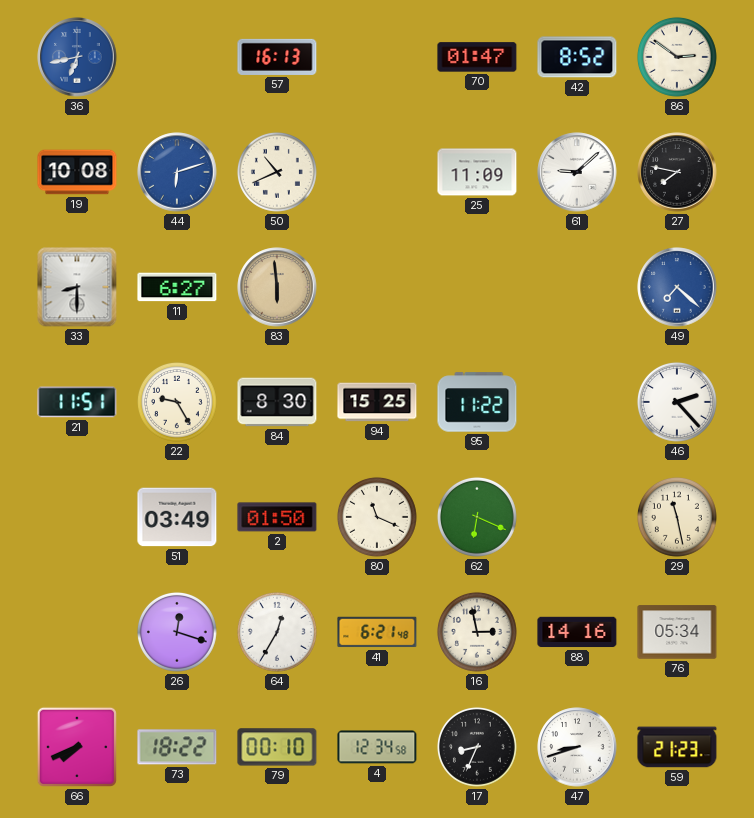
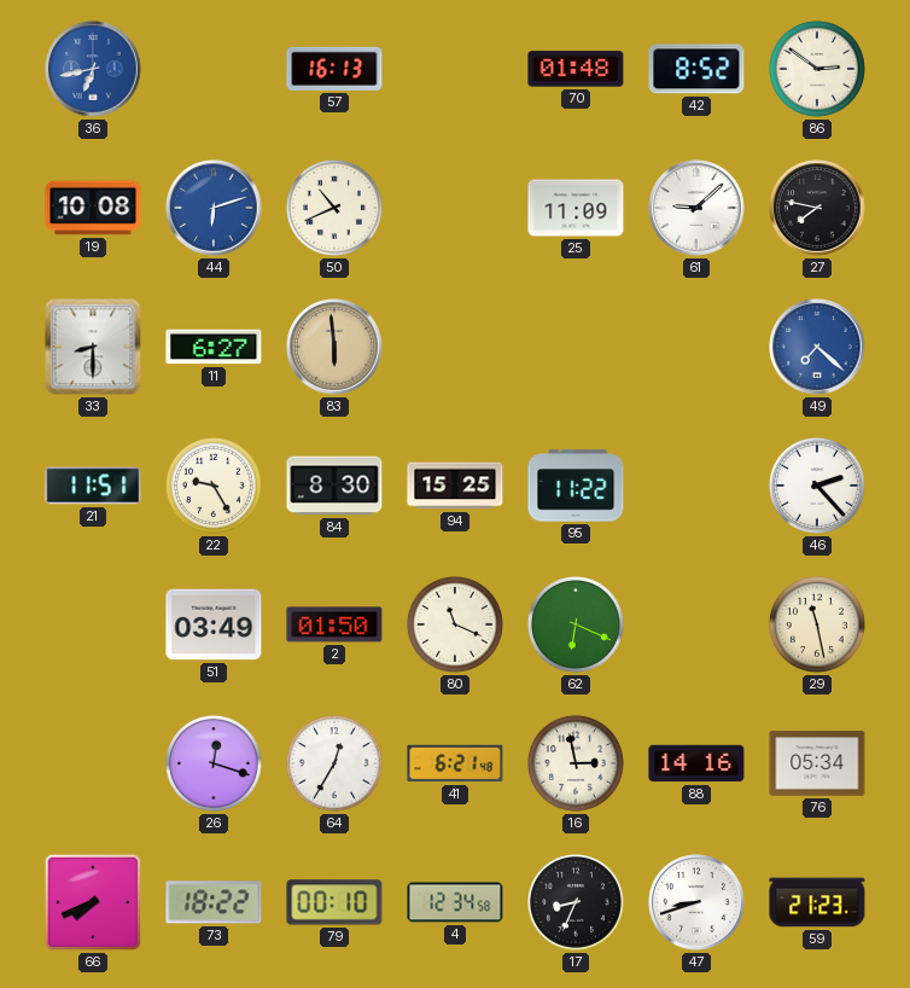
70: 01:47 -> 01:48 (576, 69)
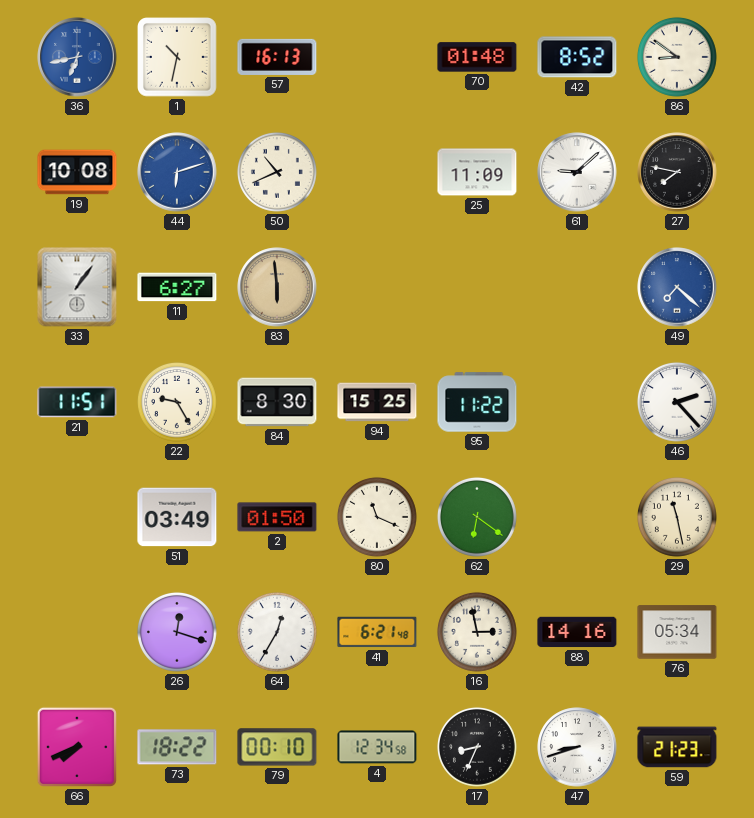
1: none -> 10:32 (177, 57)
86: 2:51 -> 8:51 (677, 57)
33: 8:30 -> 1:06 (77, 287)
62: 6:19 -> 6:21 (477, 517)
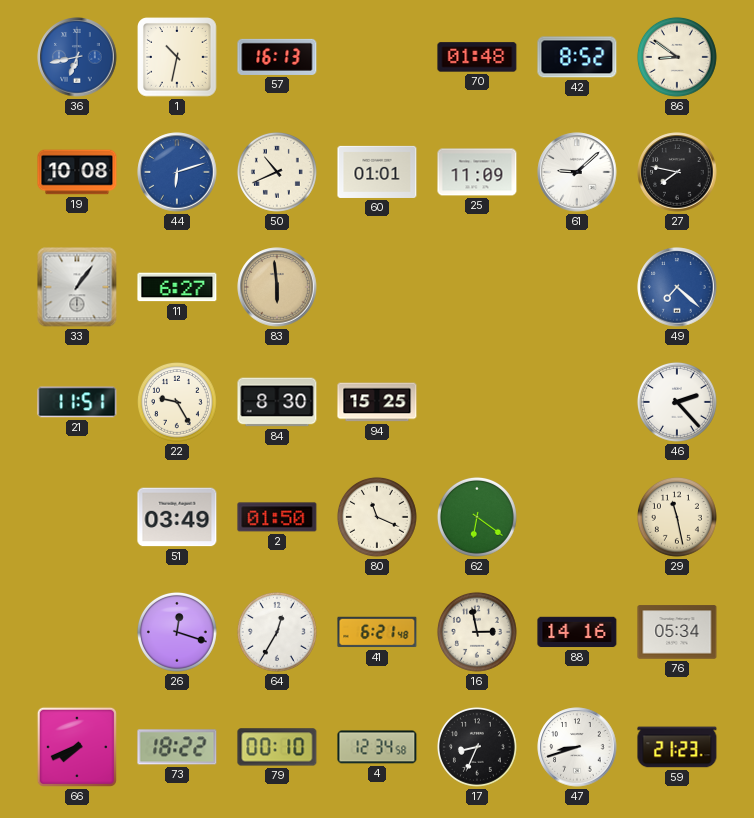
60: none -> 01:01 (377, 172)
95: 11:22 -> none (477, 402)
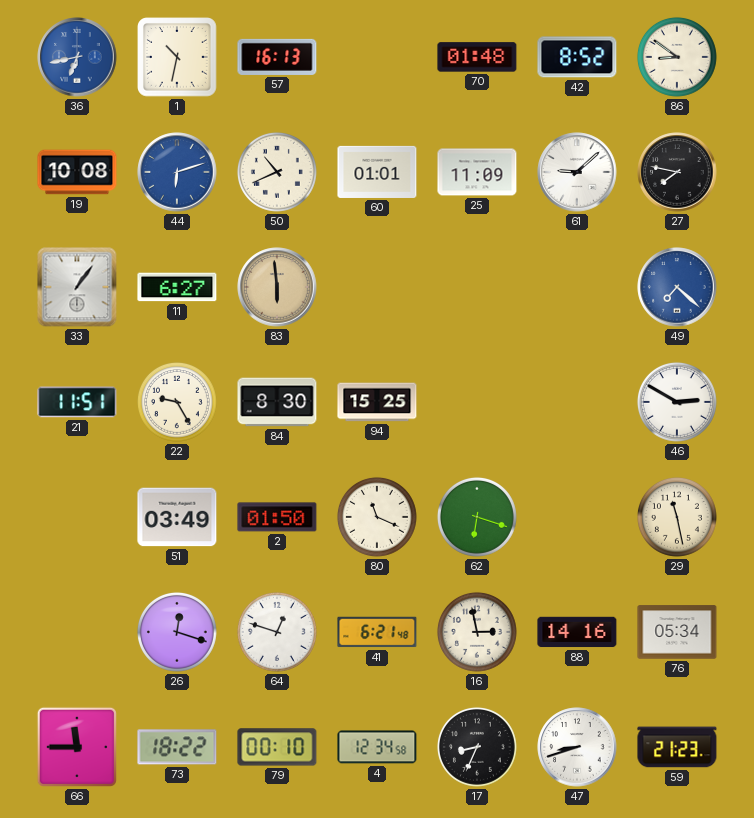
46: 2:23 -> 2:50 (677, 402)
62: 6:21 -> 6:18 (477, 517)
64: 12:35 -> 12:48 (277, 632)
66: 7:41 -> 11:45 (77, 747)
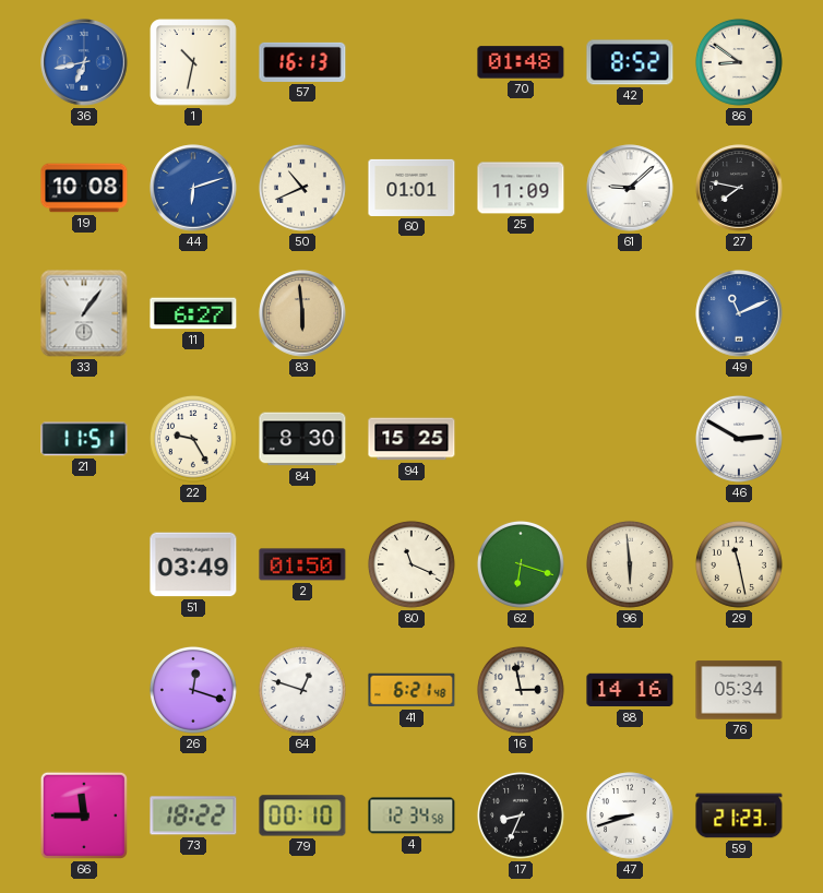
49: 7:22 -> 11:11 (739, 313)
96: none -> 5:59 (630, 564)
